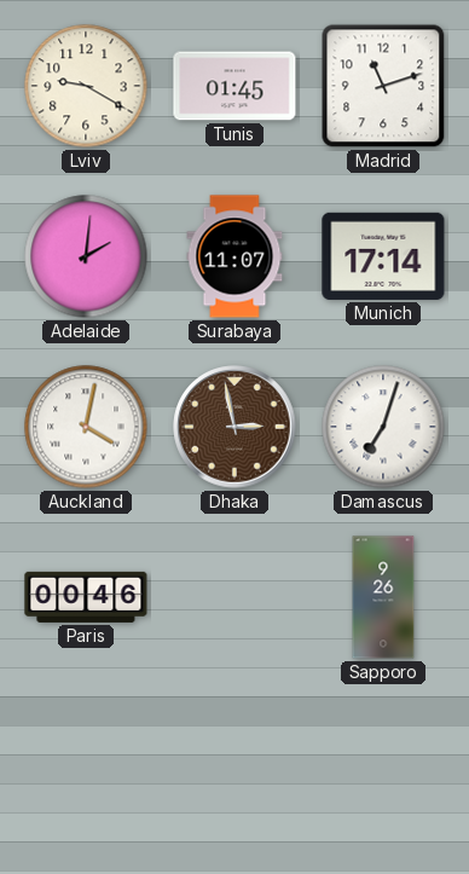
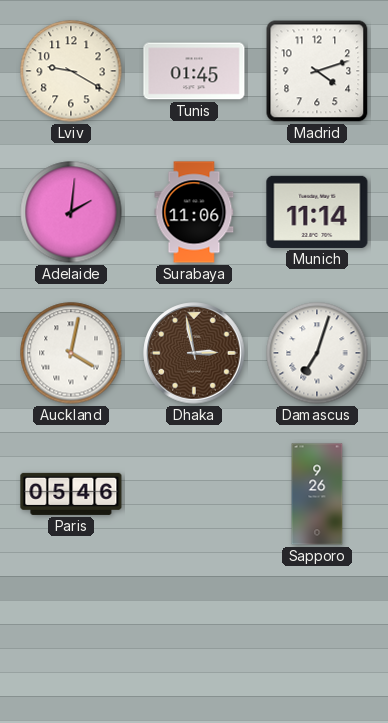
Madrid: 11:12 -> 4:12 (317, 71)
Surabaya: 11:07 -> 11:06 (194, 212)
Munich: 17:14 -> 11:14 (317, 212)
Paris: 00:46 -> 05:46 (71, 494)
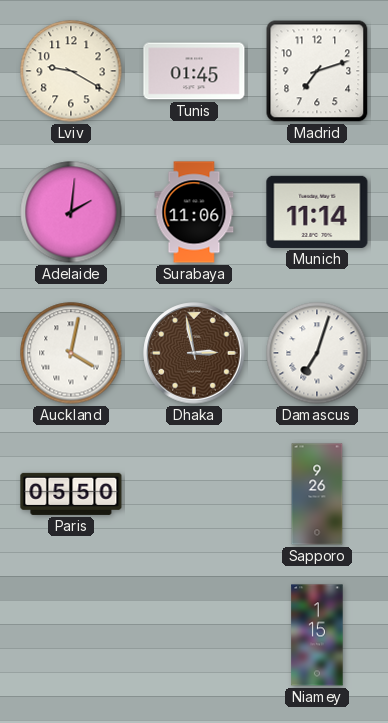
Madrid: 4:12 -> 7:12 (317, 71)
Paris: 05:46 -> 05:50 (71, 494)
Niamey: none -> 1:15 (317, 635)
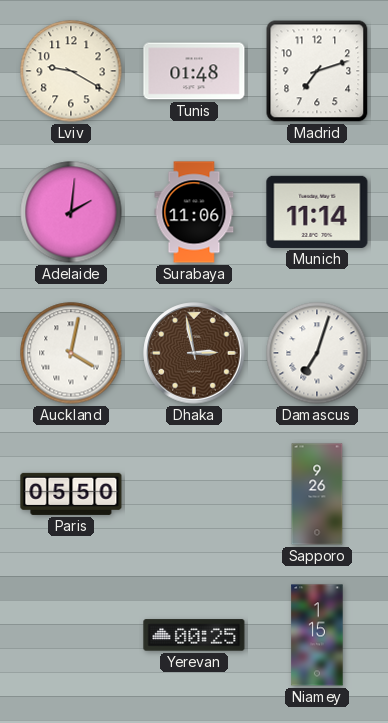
Tunis: 01:45 -> 01:48 (194, 71)
Yerevan: none -> 00:25 (194, 635)
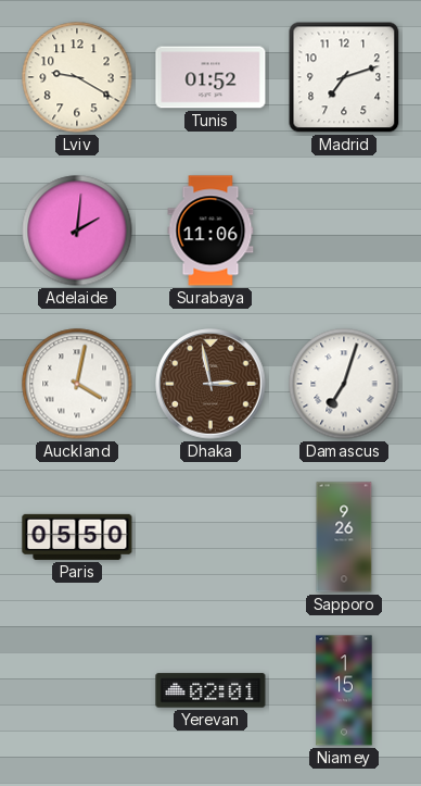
Tunis: 01:48 -> 01:52 (210, 77)
Munich: 11:14 -> none (317, 212)
Yerevan: 00:25 -> 02:01 (210, 690)
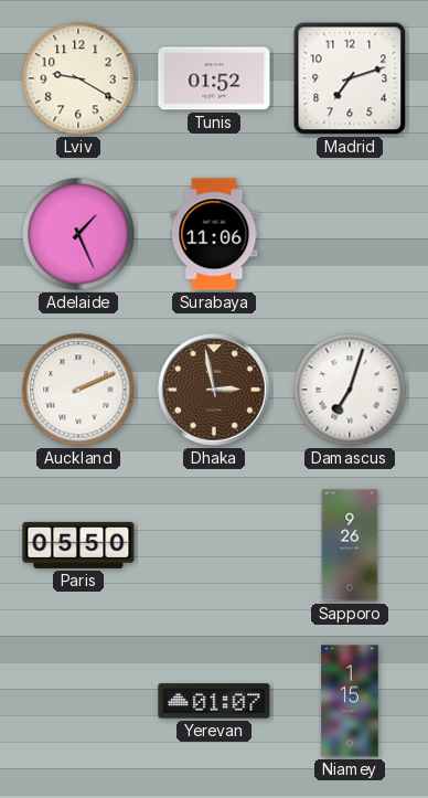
Adelaide: 2:01 -> 1:26 (78, 234)
Auckland: 4:02 -> 2:11 (78, 390)
Yerevan: 02:01 -> 01:07 (214, 701)
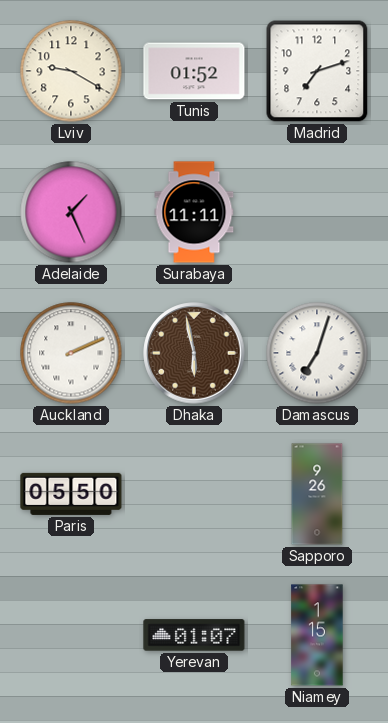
Surabaya: 11:06 -> 11:11 (194, 212)
Dhaka: 2:58 -> 5:58 (194, 353)
